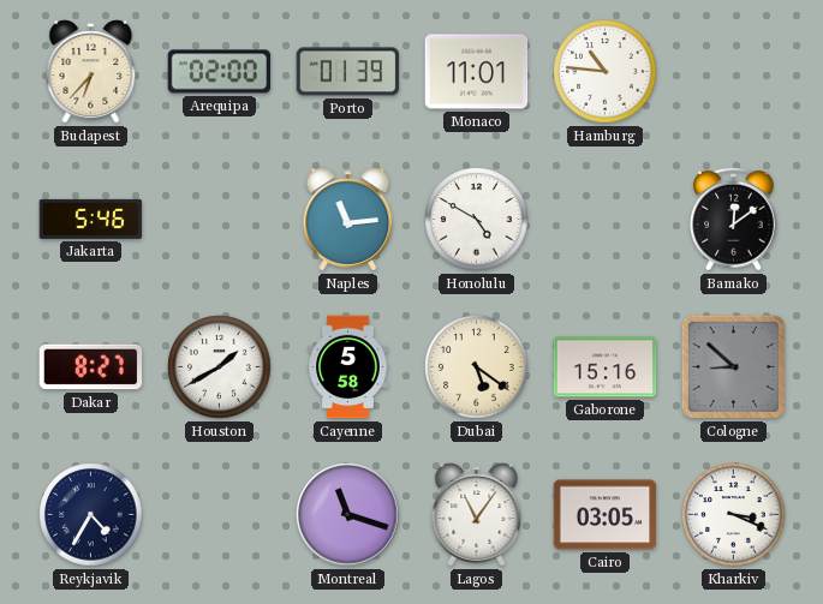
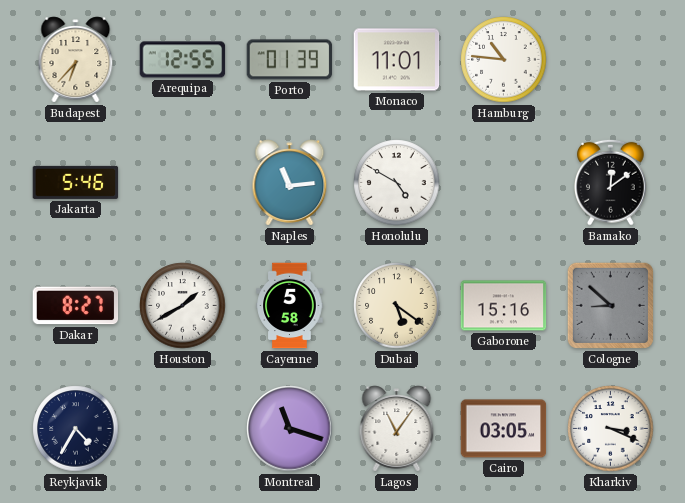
Arequipa: 02:00 -> 12:55 (183, 60)
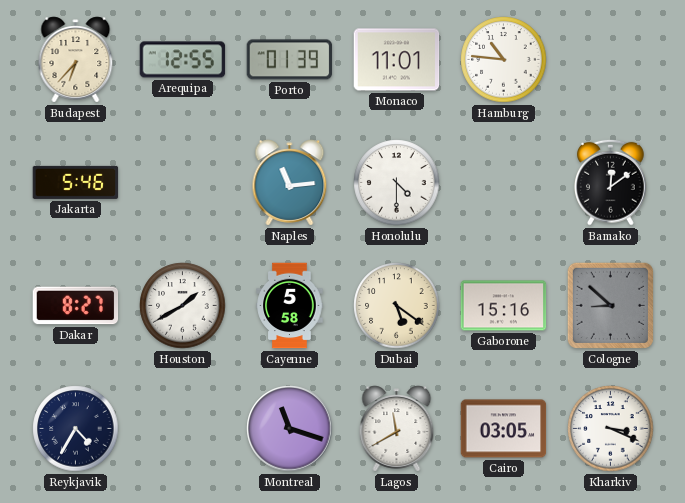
Honolulu: 4:50 -> 4:30 (397, 183)
Lagos: 11:06 -> 11:40 (397, 429)
